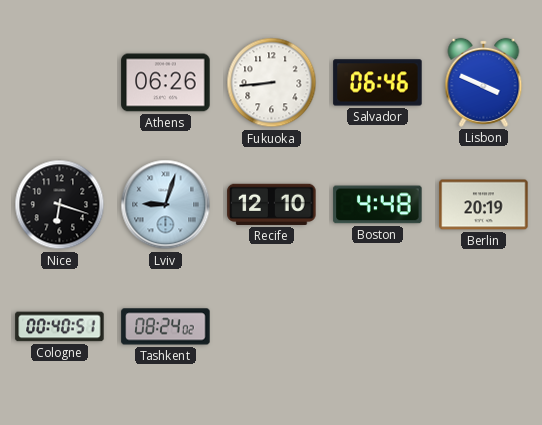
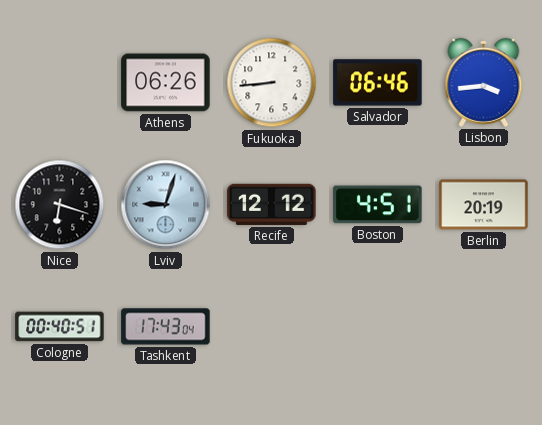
Lisbon: 3:49 -> 3:44 (484, 82)
Recife: 12:10 -> 12:12 (272, 204)
Boston: 4:48 -> 4:51 (378, 205)
Tashkent: 08:24 -> 17:43 (166, 327)
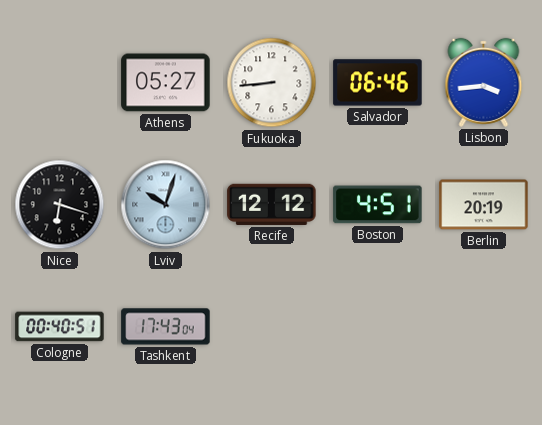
Athens: 06:26 -> 05:27 (166, 83)
Lviv: 9:03 -> 10:03 (166, 205)
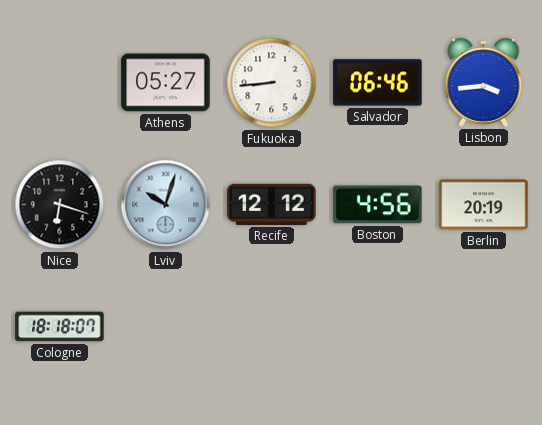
Boston: 4:51 -> 4:56 (378, 205)
Cologne: 00:40 -> 18:18 (60, 327)
Tashkent: 17:43 -> none (166, 327)
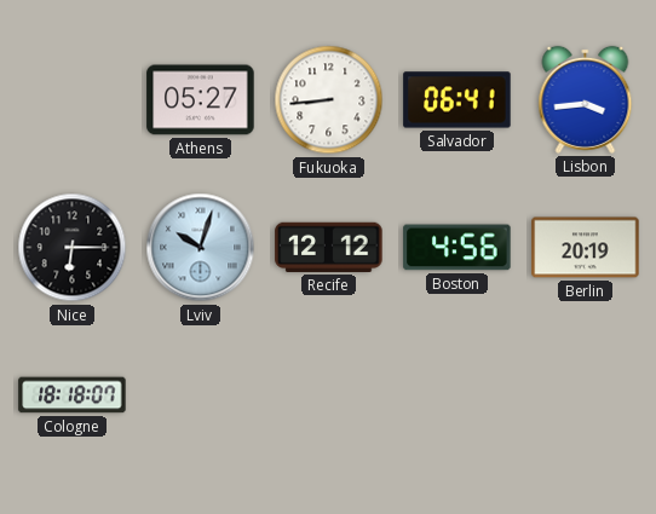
Salvador: 06:46 -> 06:41 (458, 100)
Nice: 6:18 -> 6:15 (73, 248)
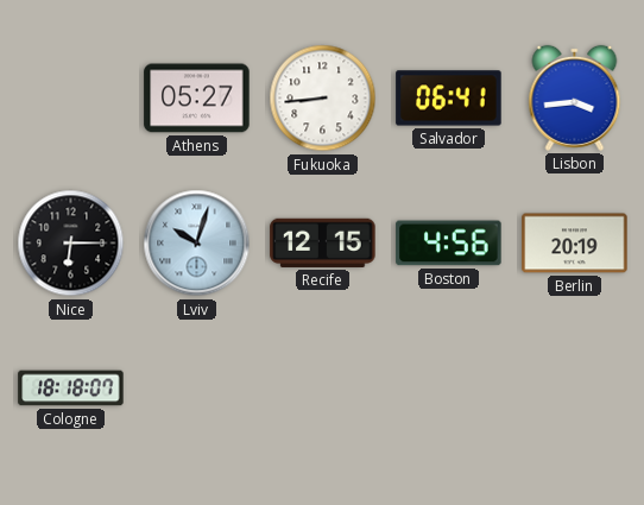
Recife: 12:12 -> 12:15 (323, 242)
